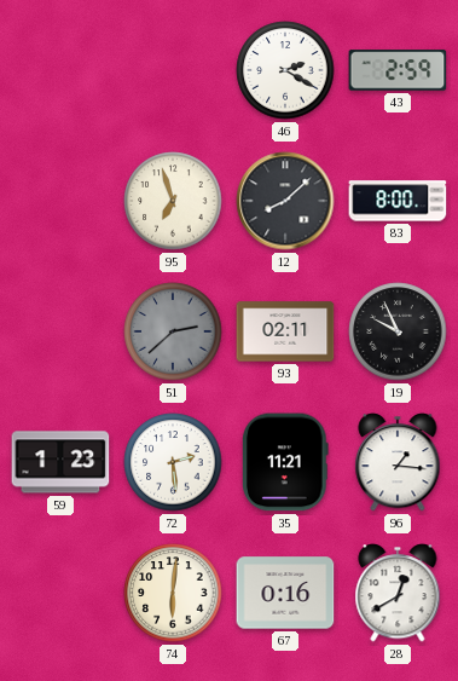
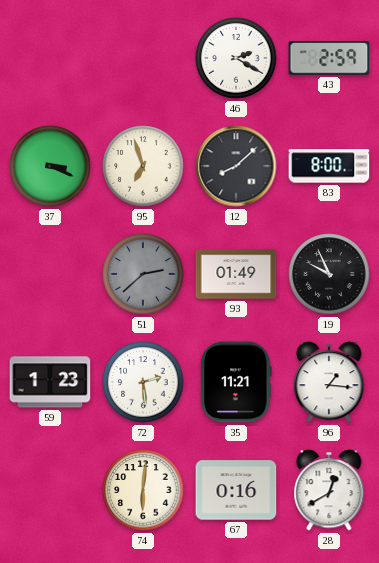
37: none -> 3:19 (50, 166)
93: 02:11 -> 01:49 (236, 274)
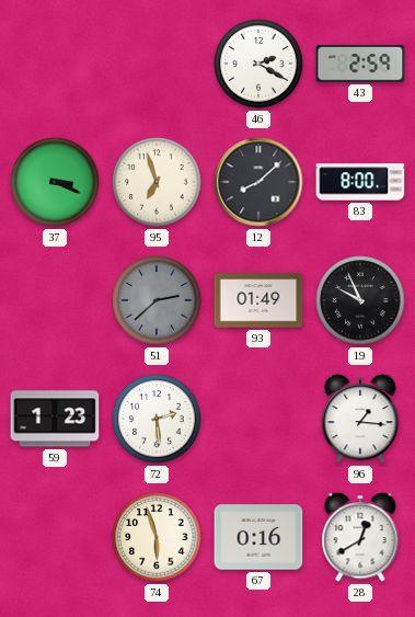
35: 11:21 -> none (236, 382)
74: 6:01 -> 5:57 (157, 537)
